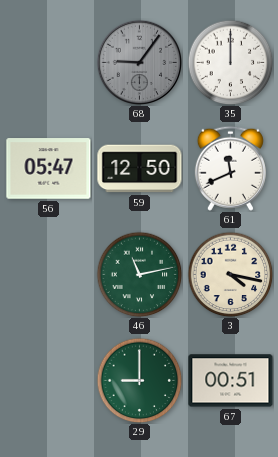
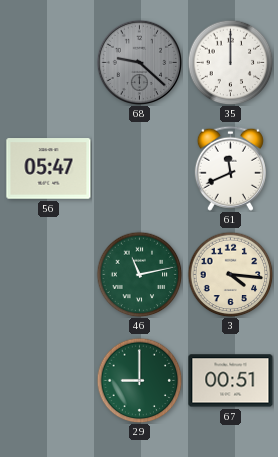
68: 9:06 -> 9:22 (139, 62)
59: 12:50 -> none (140, 169)
3: 4:17 -> 4:16 (230, 274)
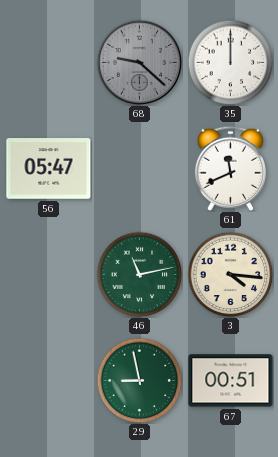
29: 9:00 -> 8:58 (139, 380)
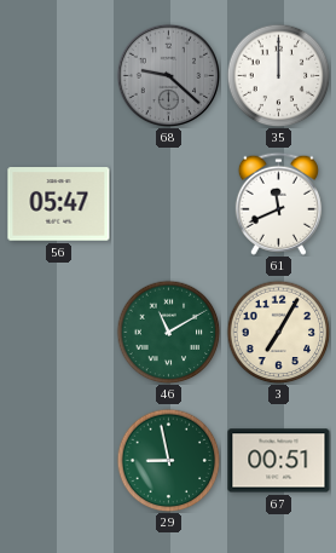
46: 11:13 -> 11:10 (168, 332)
3: 4:16 -> 7:05 (278, 332)
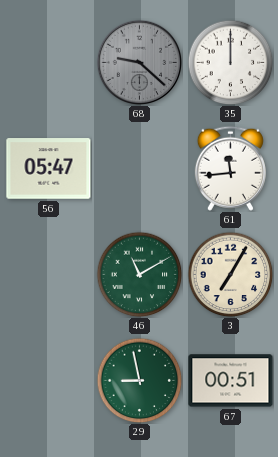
61: 11:41 -> 11:44 (230, 168)
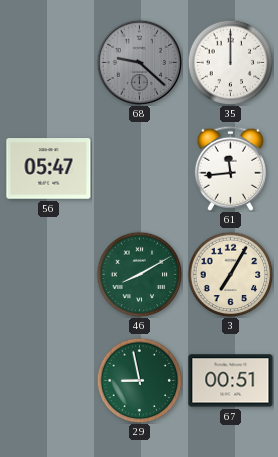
46: 11:10 -> 8:10 (139, 274)
